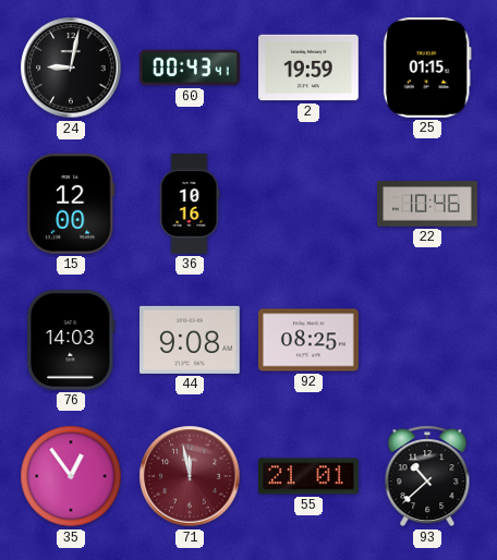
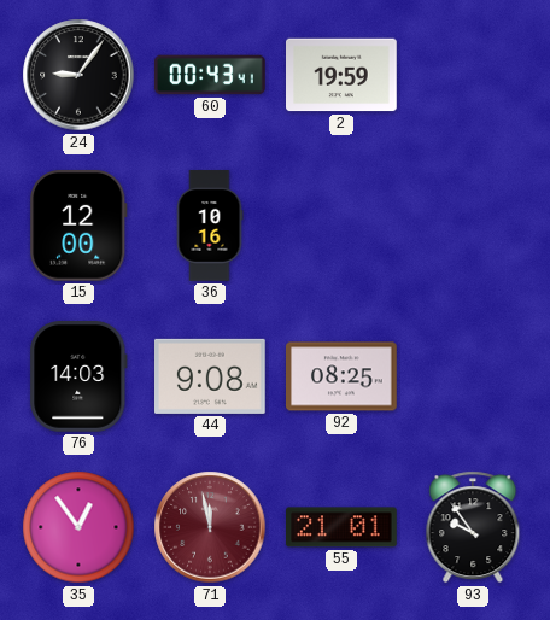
24: 9:02 -> 9:06 (78, 75)
25: 01:15 -> none (427, 68)
22: 10:46 -> none (427, 204)
93: 10:38 -> 9:54 (473, 527)
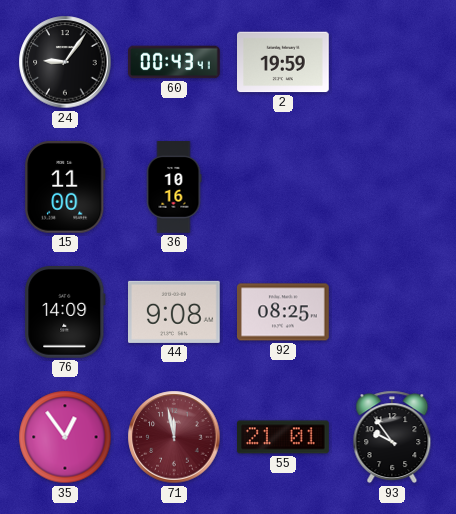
15: 12:00 -> 11:00 (65, 187)
76: 14:03 -> 14:09 (65, 313)
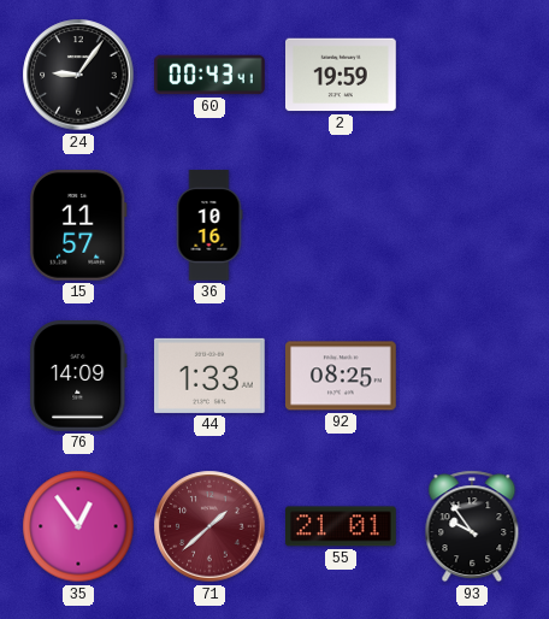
15: 11:00 -> 11:57 (78, 225)
44: 9:08 -> 1:33 (211, 376)
71: 11:58 -> 1:38 (209, 526)
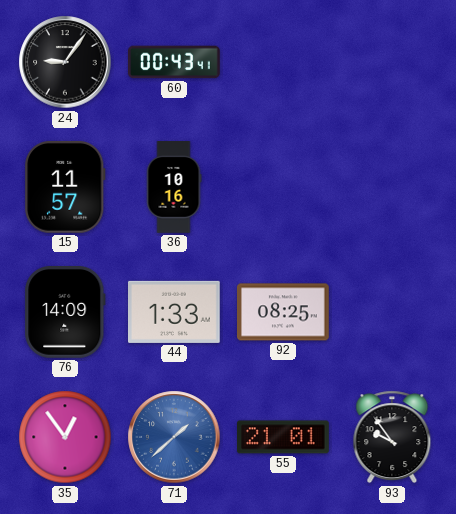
2: 19:59 -> none (342, 75)
71 dial: burgundy -> blue (174, 437)
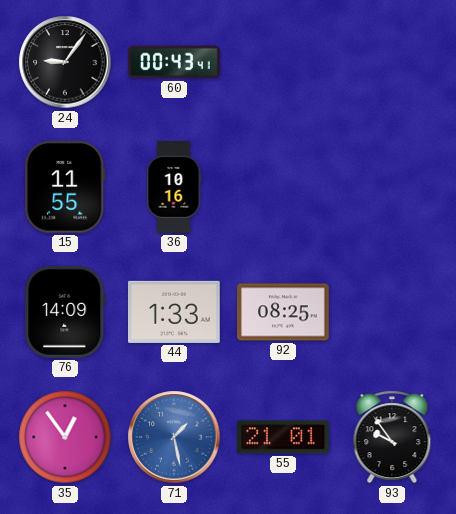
15: 11:57 -> 11:55 (65, 187)
71: 1:38 -> 1:28 (174, 437)
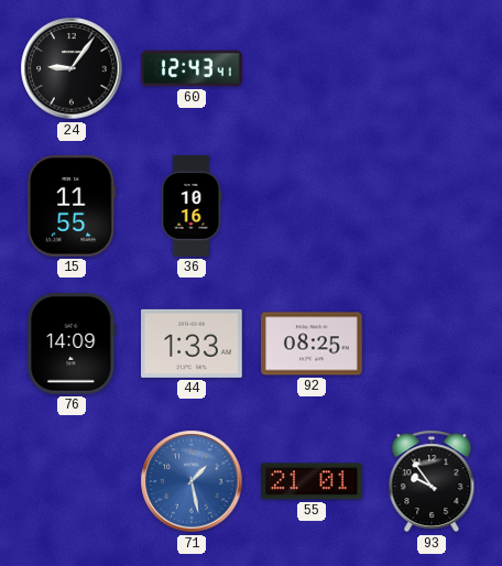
60: 00:43 -> 12:43 (192, 68)
35: 12:54 -> none (65, 437)
